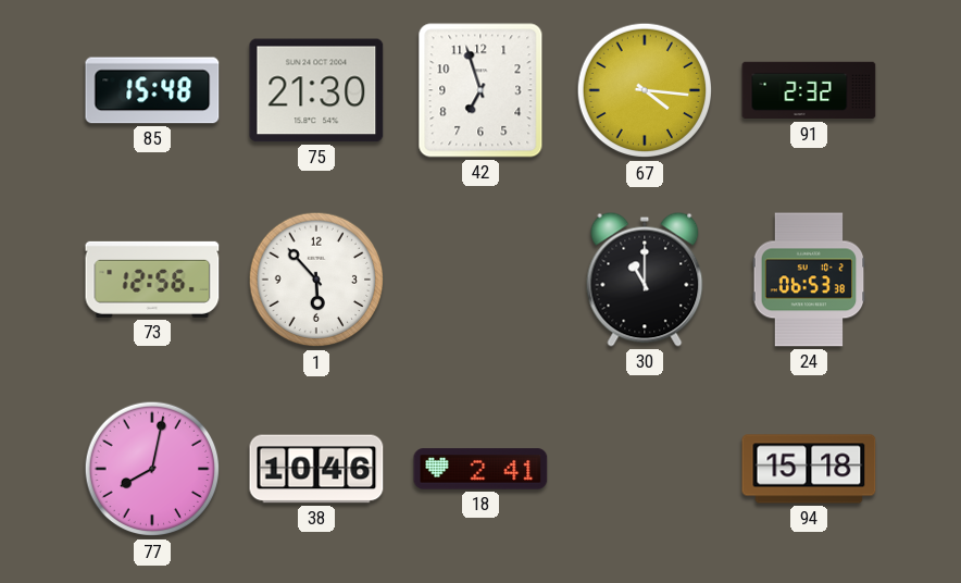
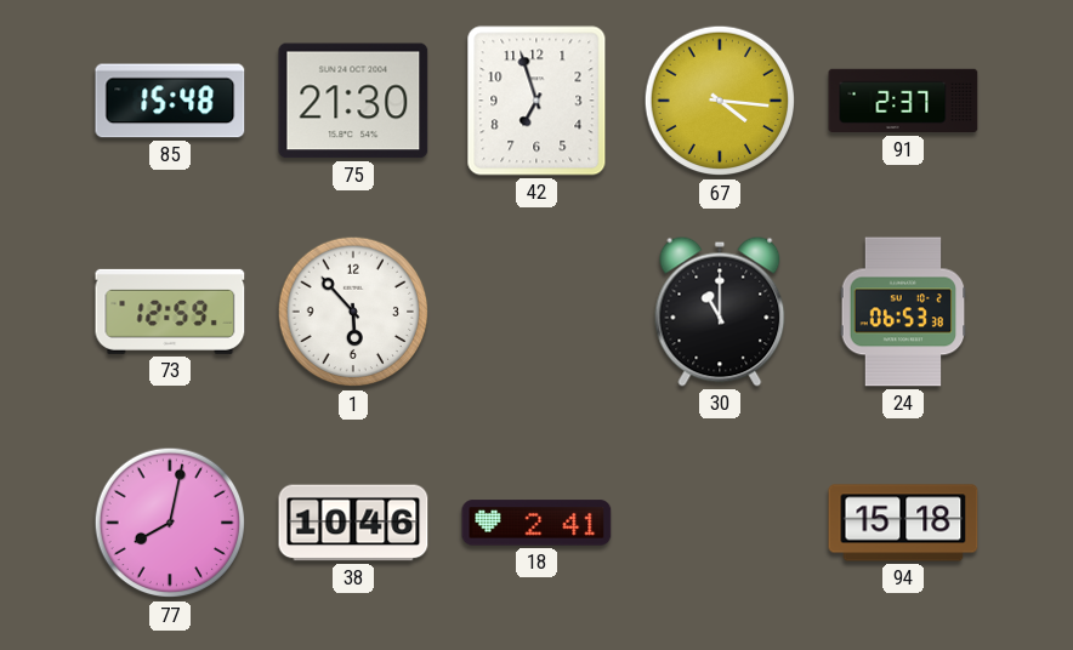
91: 2:32 -> 2:37 (903, 101)
73: 12:56 -> 12:59 (170, 312)
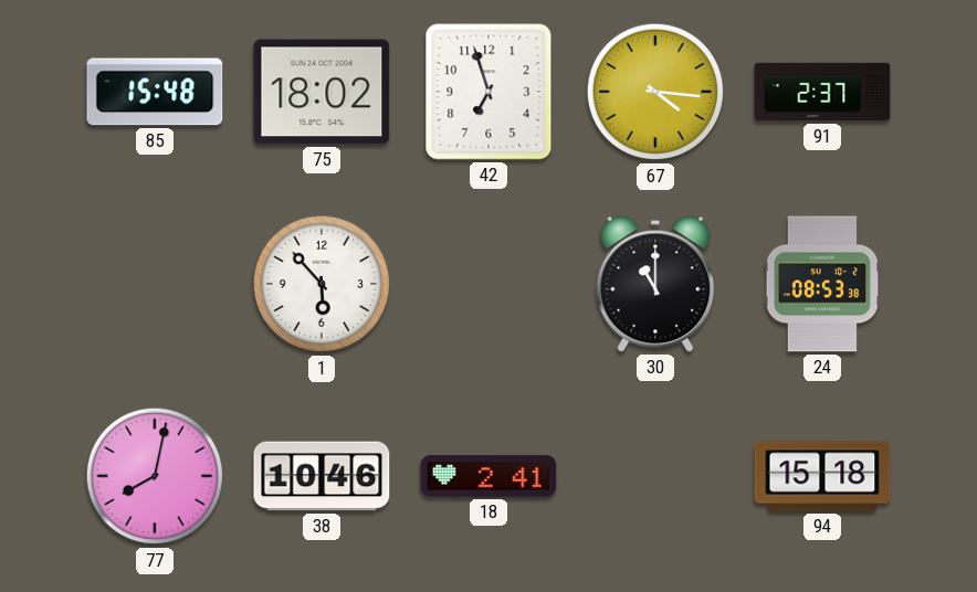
75: 21:30 -> 18:02 (322, 92)
73: 12:59 -> none (170, 312)
24: 06:53 -> 08:53 (822, 284)
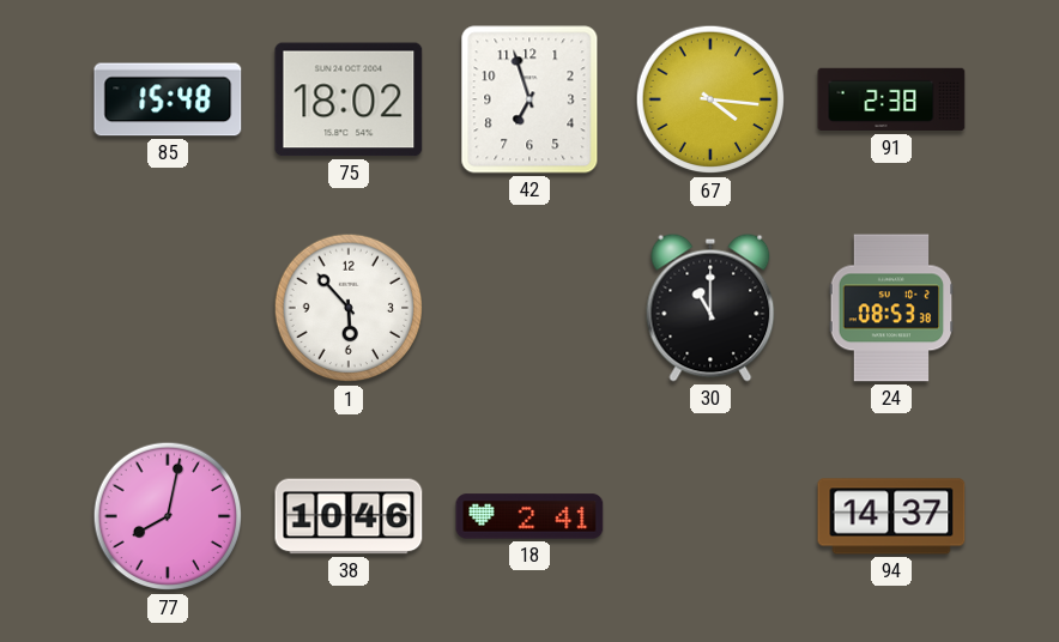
91: 2:37 -> 2:38 (891, 99)
94: 15:18 -> 14:37 (891, 516)
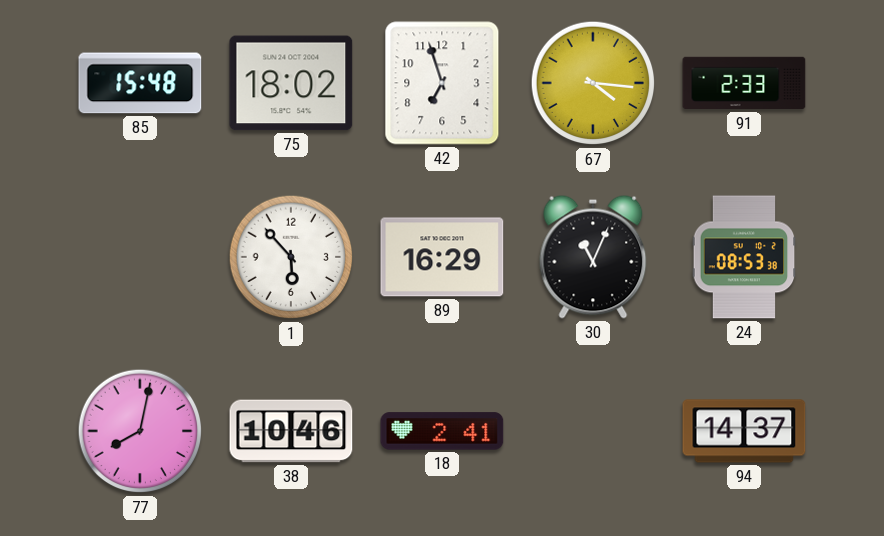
91: 2:38 -> 2:33 (744, 83)
89: none -> 16:29 (442, 257)
30: 11:00 -> 11:04 (593, 257)
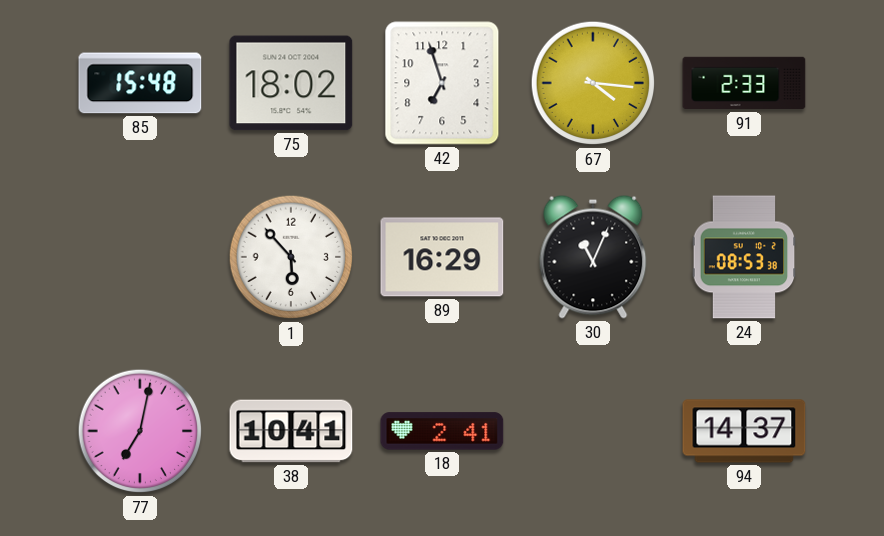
77: 8:02 -> 7:02 (140, 431)
38: 10:46 -> 10:41 (291, 431)
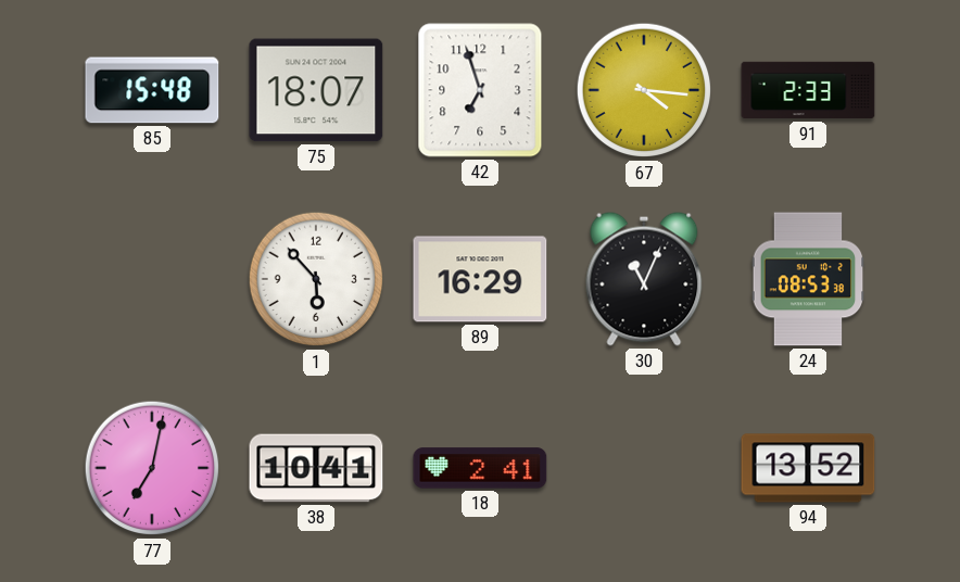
75: 18:02 -> 18:07 (316, 90)
94: 14:37 -> 13:52 (808, 468)
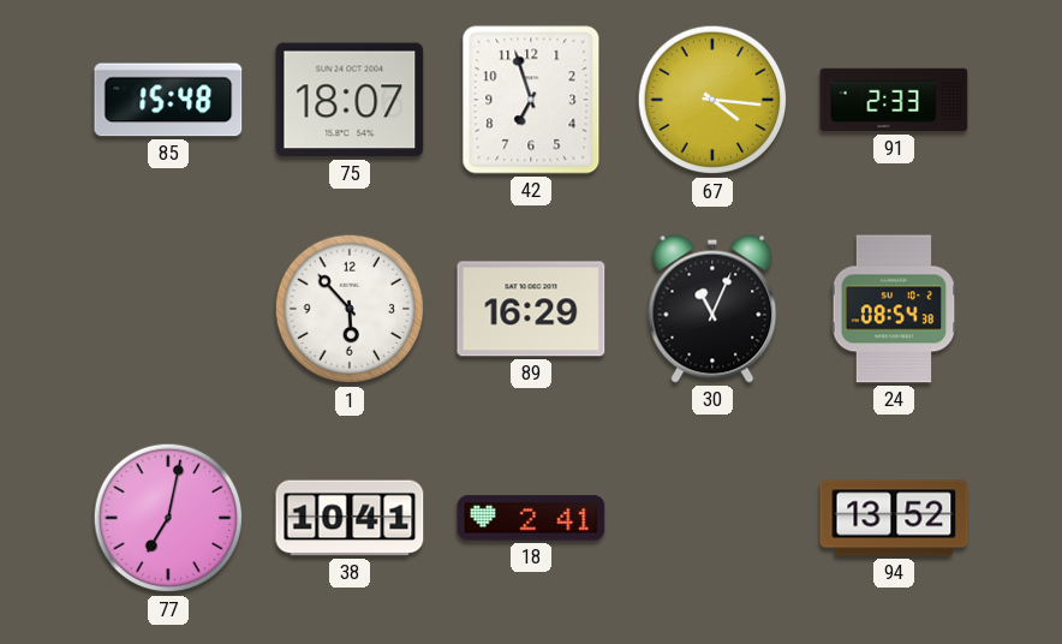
24: 08:53 -> 08:54 (894, 309)
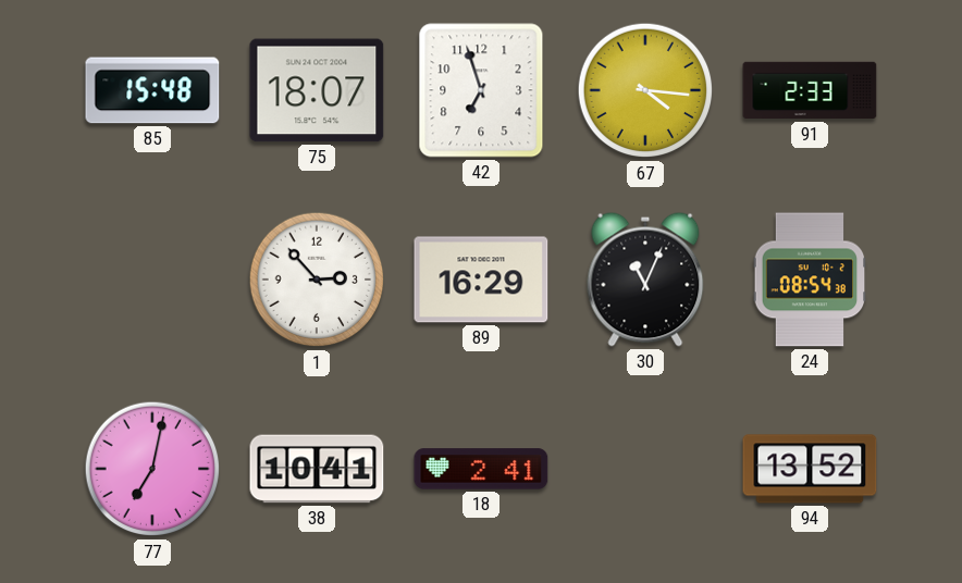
1: 5:53 -> 2:53 (317, 280)
